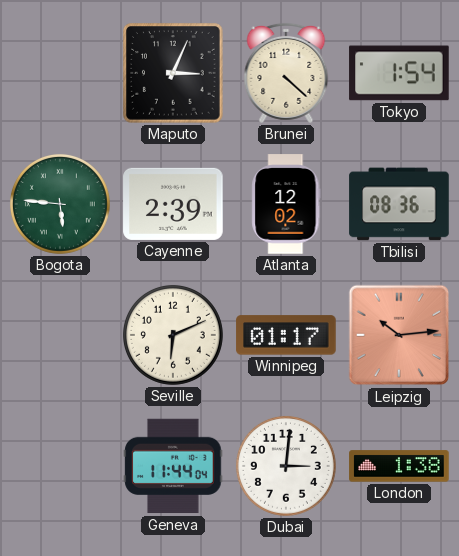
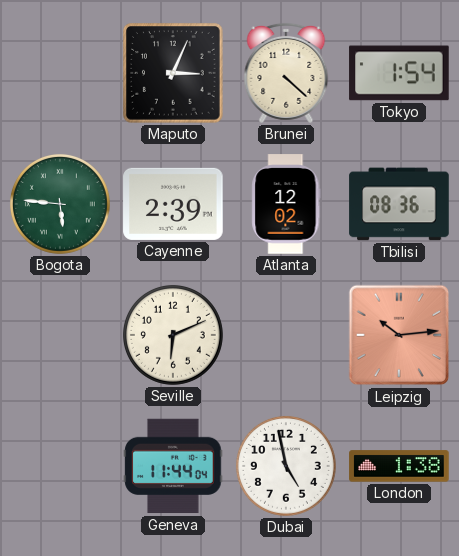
Winnipeg: 01:17 -> none (286, 335)
Dubai: 3:01 -> 4:58 (286, 466)
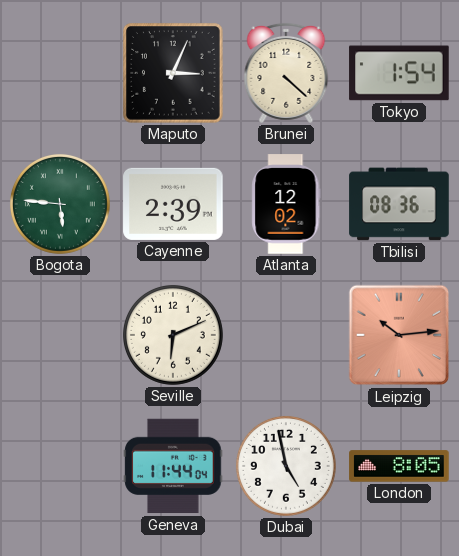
London: 1:38 -> 8:05 (399, 466)
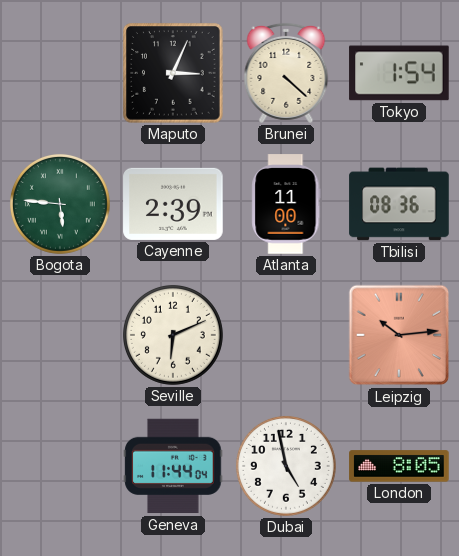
Atlanta: 12:02 -> 11:00 (286, 204)
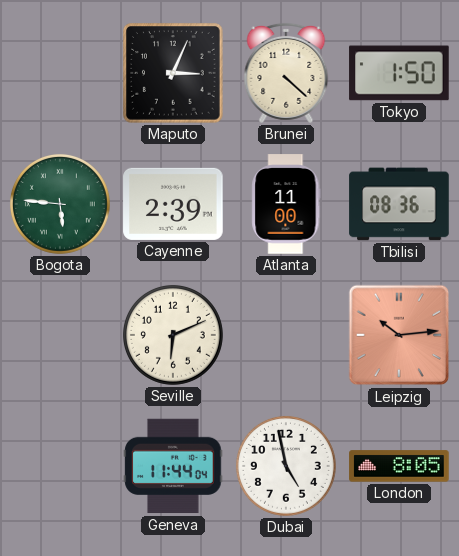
Tokyo: 1:54 -> 1:50 (399, 73)
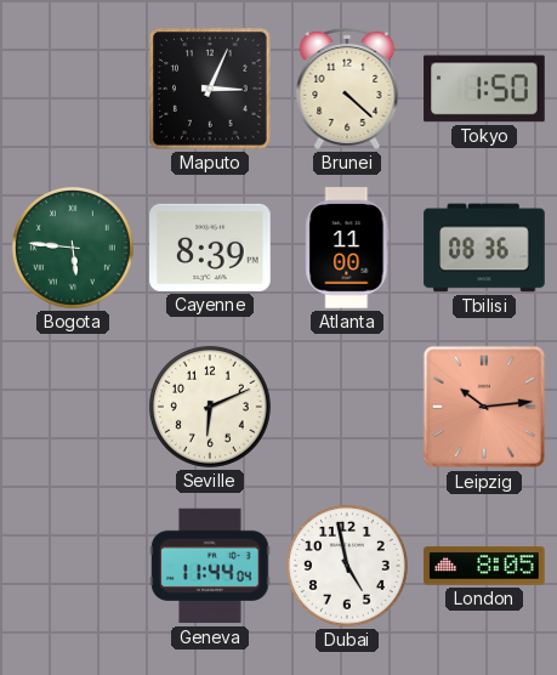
Cayenne: 2:39 -> 8:39 (210, 248)
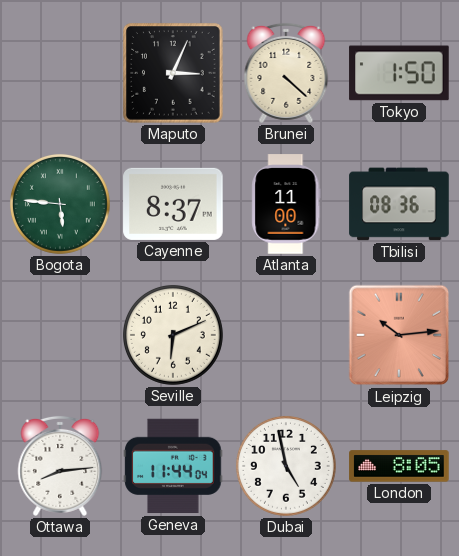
Cayenne: 8:39 -> 8:37 (173, 204)
Ottawa: none -> 8:14 (60, 466)
